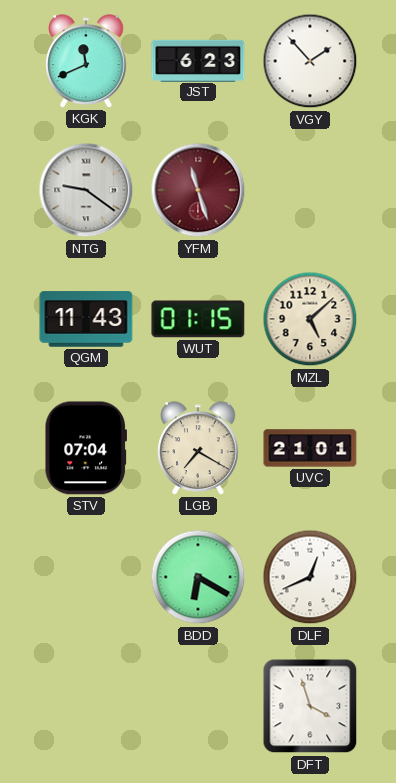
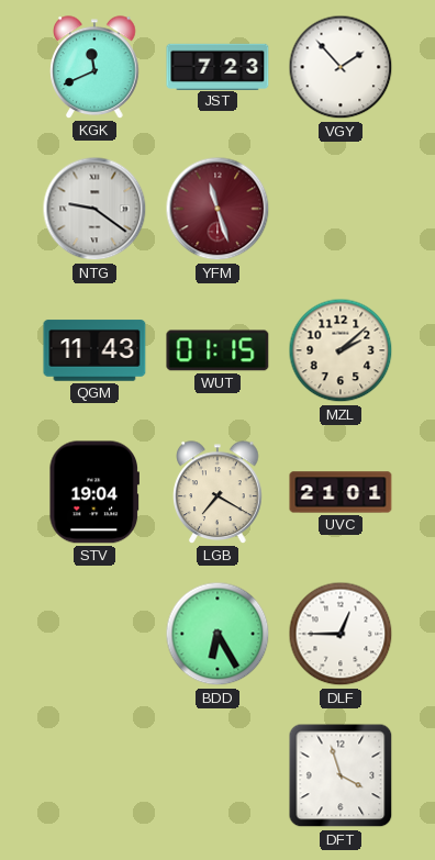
JST: 6:23 -> 7:23 (217, 66)
MZL: 5:08 -> 2:08 (341, 350)
STV: 07:04 -> 19:04 (93, 492)
BDD: 6:20 -> 6:25 (217, 634)
DLF: 12:41 -> 12:45 (341, 634)
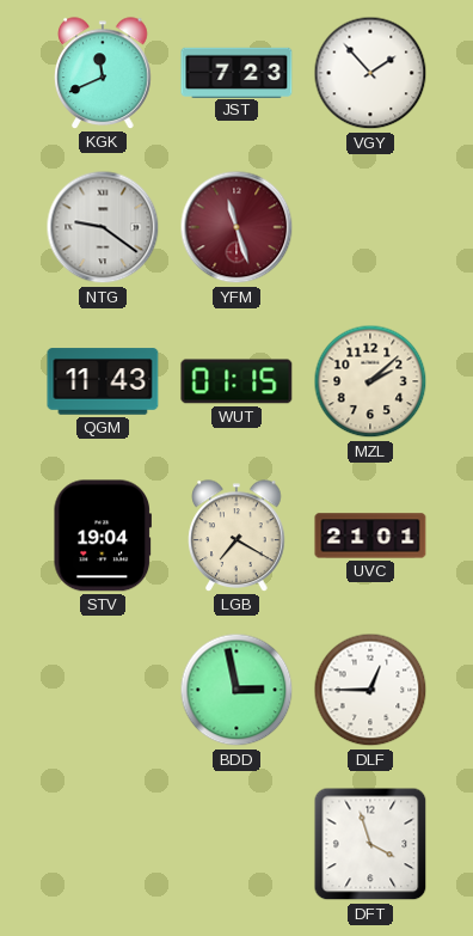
BDD: 6:25 -> 2:58 (236, 690)
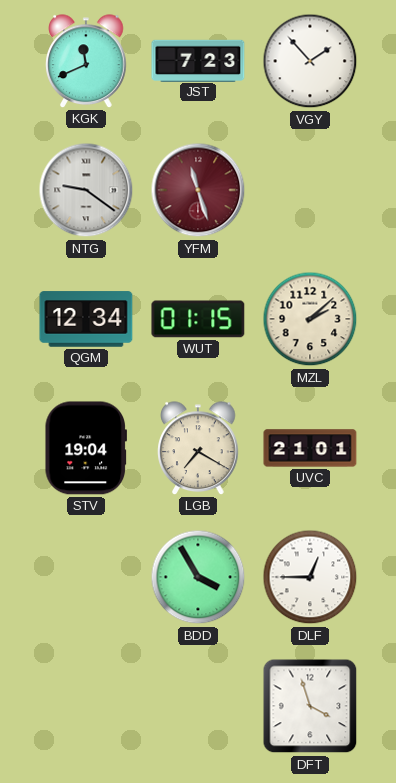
QGM: 11:43 -> 12:34 (86, 319)
BDD: 2:58 -> 3:55 (198, 577)
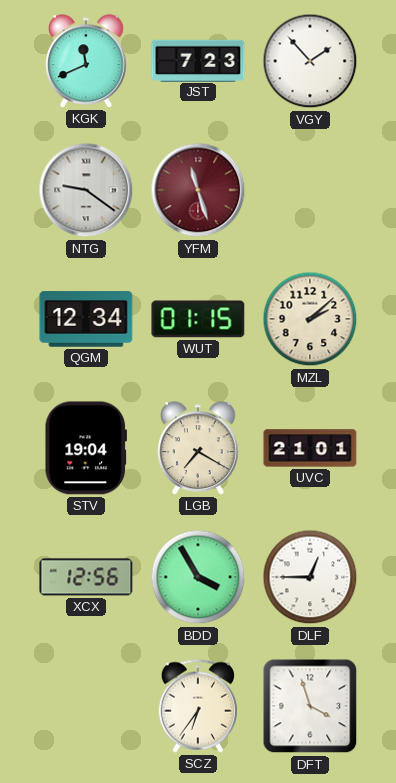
XCX: none -> 12:56 (86, 577)
SCZ: none -> 6:36 (198, 706)
